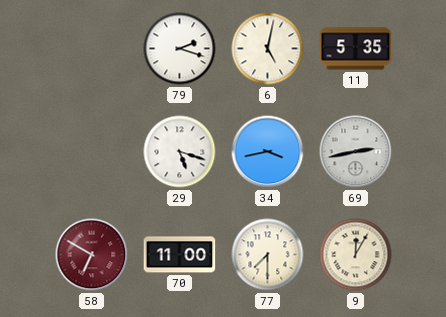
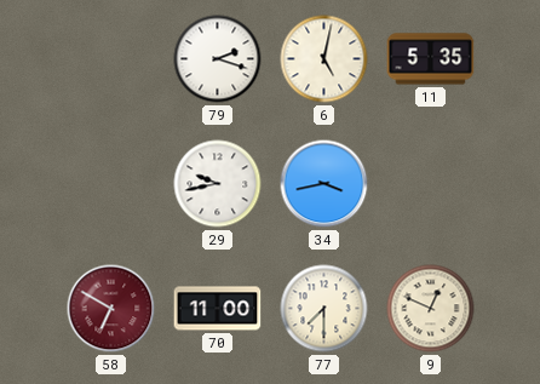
29: 5:18 -> 9:43 (218, 184)
69: 2:43 -> none (356, 152)
9: 12:05 -> 12:49 (431, 309)
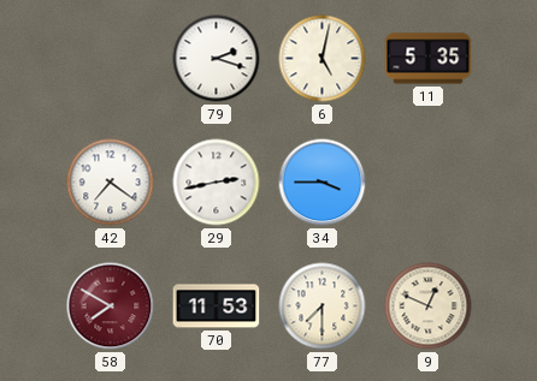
42: none -> 7:21 (111, 183)
29: 9:43 -> 2:43 (217, 183)
34: 3:43 -> 3:45 (323, 183)
58: 6:50 -> 7:50 (111, 306)
70: 11:00 -> 11:53 (217, 306)
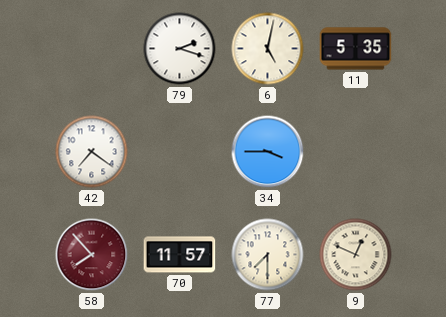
29: 2:43 -> none (217, 183)
58: 7:50 -> 7:53 (92, 255)
70: 11:53 -> 11:57 (180, 255)
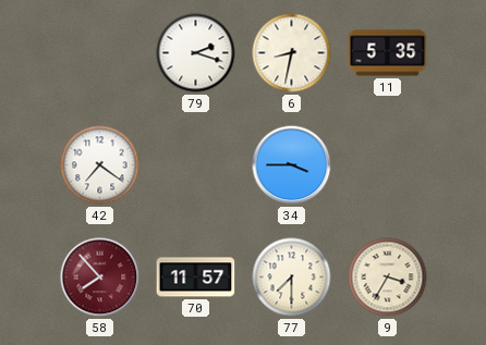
6: 5:02 -> 8:32 (292, 53)
9: 12:49 -> 3:35 (388, 278)
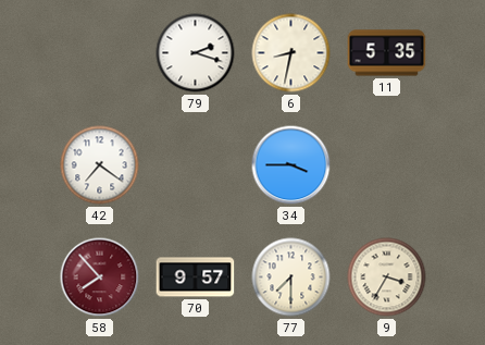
70: 11:57 -> 9:57 (196, 278)
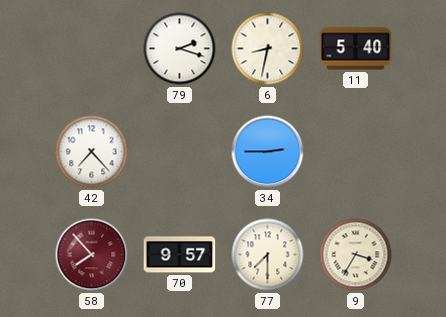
11: 5:35 -> 5:40 (356, 49)
42: 7:21 -> 7:23 (92, 152)
34: 3:45 -> 2:45 (268, 152)
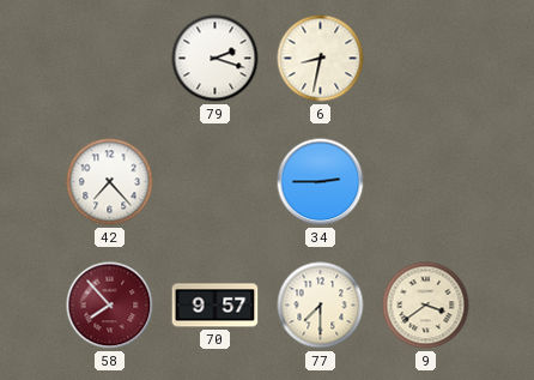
11: 5:40 -> none (356, 49)
9: 3:35 -> 3:39 (426, 306)
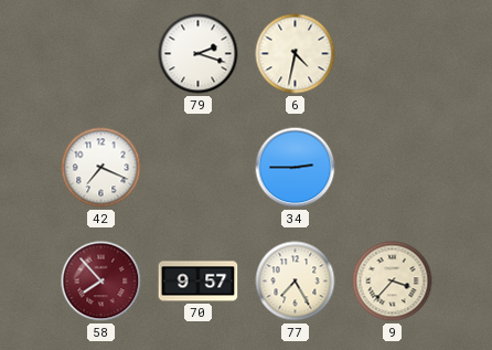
6: 8:32 -> 4:32 (296, 54)
42: 7:23 -> 7:19 (101, 168)
77: 7:30 -> 7:25 (296, 282)
9: 3:39 -> 3:37 (393, 282)
